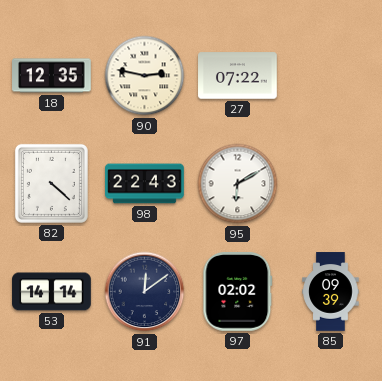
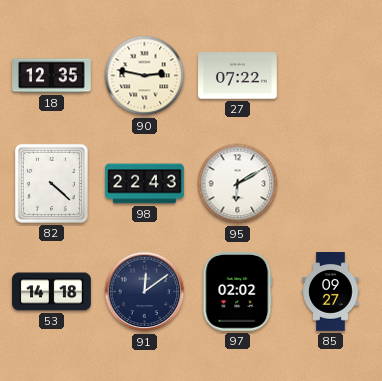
53: 14:14 -> 14:18 (52, 292)
85: 09:39 -> 09:27 (331, 292)
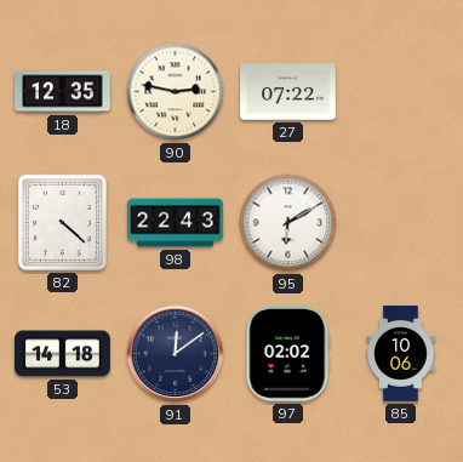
85: 09:27 -> 10:06 (401, 354)
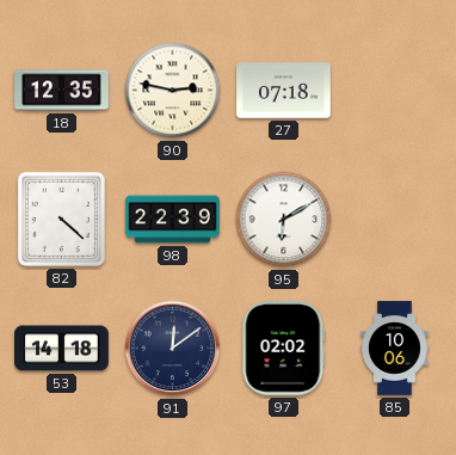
27: 07:22 -> 07:18 (284, 91)
98: 22:43 -> 22:39 (173, 220)
